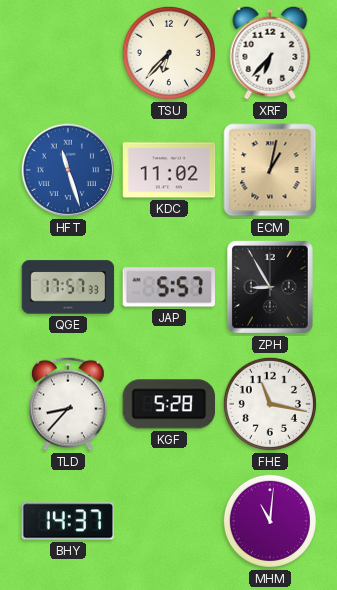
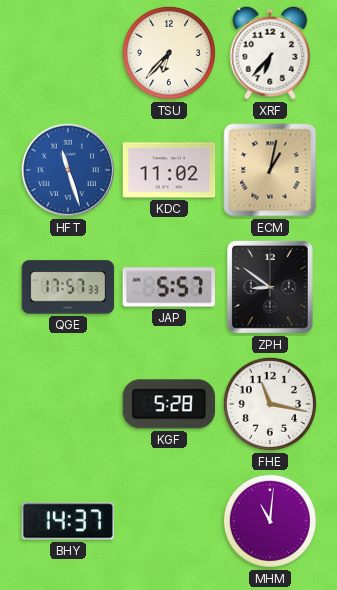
ZPH: 8:55 -> 8:51 (270, 287)
TLD: 8:37 -> none (69, 404)
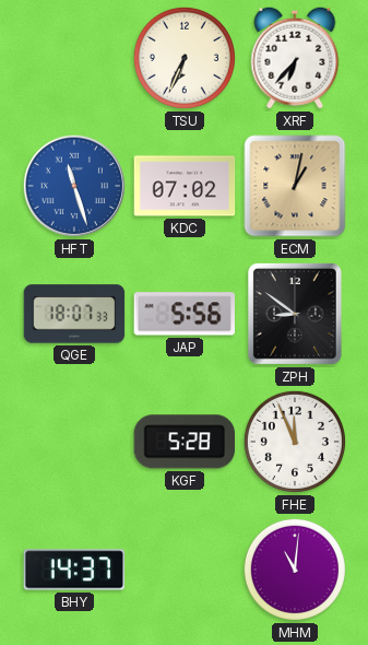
TSU: 6:37 -> 6:34 (185, 58)
KDC: 11:02 -> 07:02 (185, 186)
QGE: 17:57 -> 18:07 (74, 314)
JAP: 5:57 -> 5:56 (183, 314)
FHE: 11:17 -> 11:56 (295, 442)
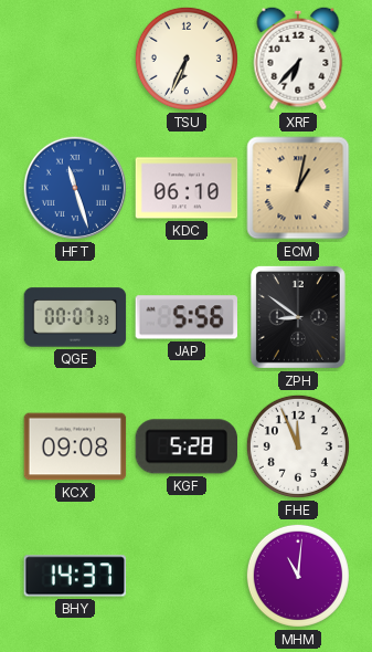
KDC: 07:02 -> 06:10 (187, 188)
QGE: 18:07 -> 00:07 (75, 317)
KCX: none -> 09:08 (75, 446)
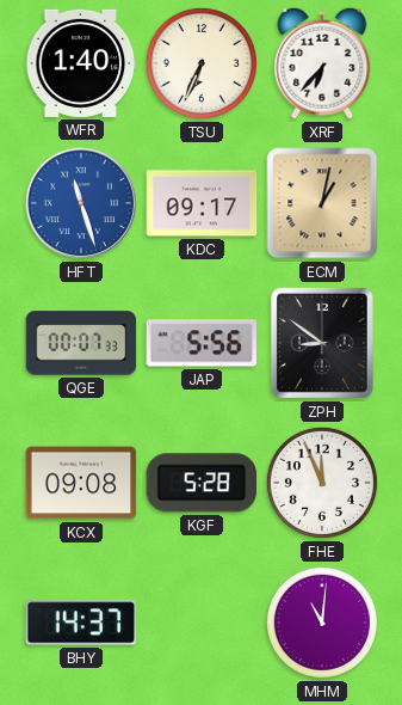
WFR: none -> 1:40 (81, 63)
KDC: 06:10 -> 09:17 (202, 203)
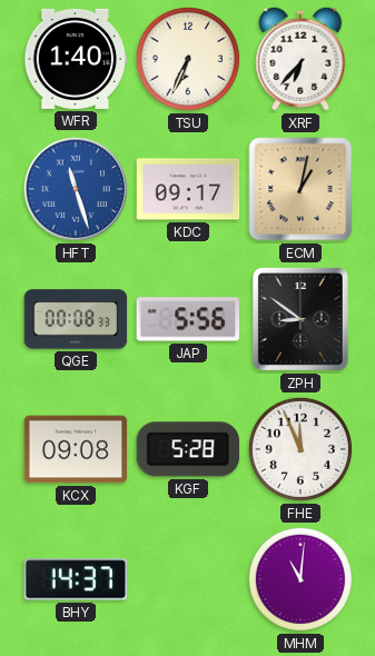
QGE: 00:07 -> 00:08 (76, 319)
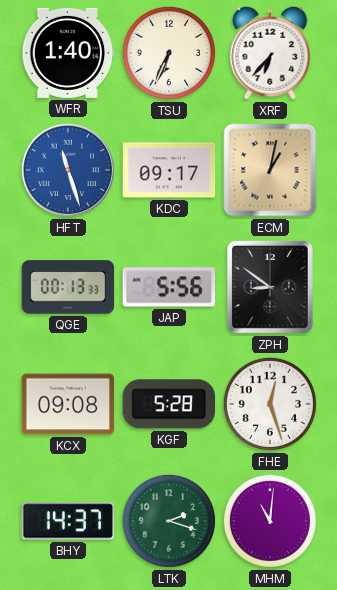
QGE: 00:08 -> 00:13 (68, 287)
FHE: 11:56 -> 12:27 (270, 404)
LTK: none -> 2:18 (169, 521)
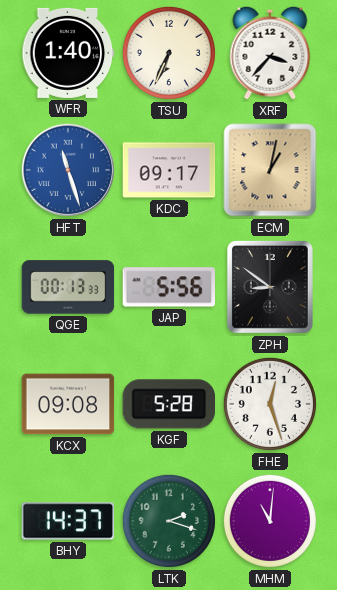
XRF: 6:37 -> 3:37 (270, 53)
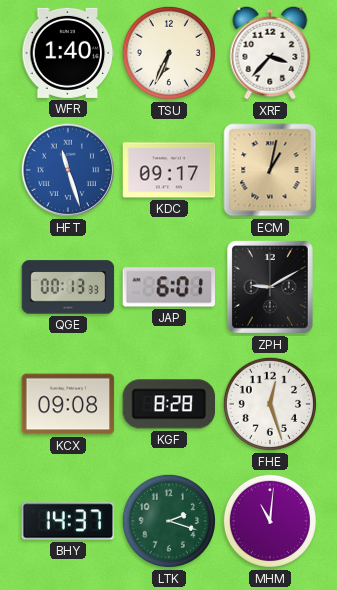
JAP: 5:56 -> 6:01 (168, 287)
ZPH: 8:51 -> 9:10 (270, 287)
KGF: 5:28 -> 8:28 (168, 404)
